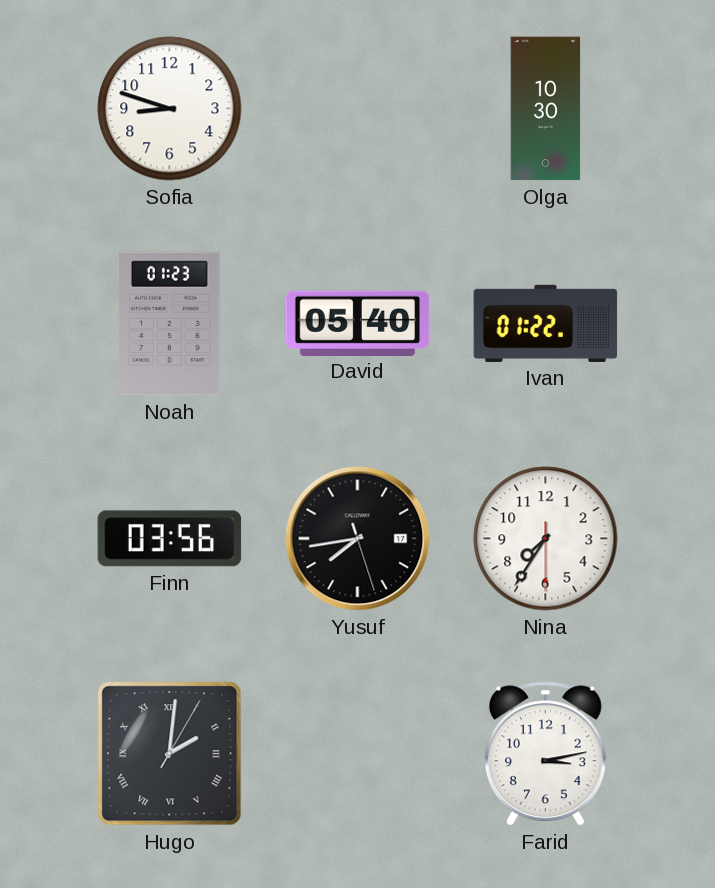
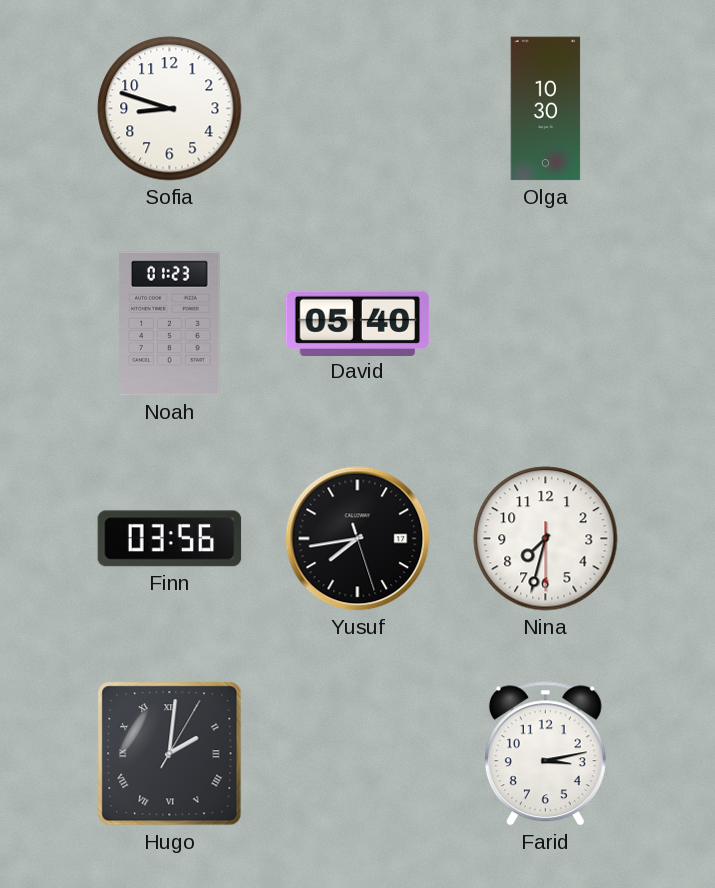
Ivan: 01:22 -> none (546, 323)
Nina: 7:35 -> 7:32 (546, 539)
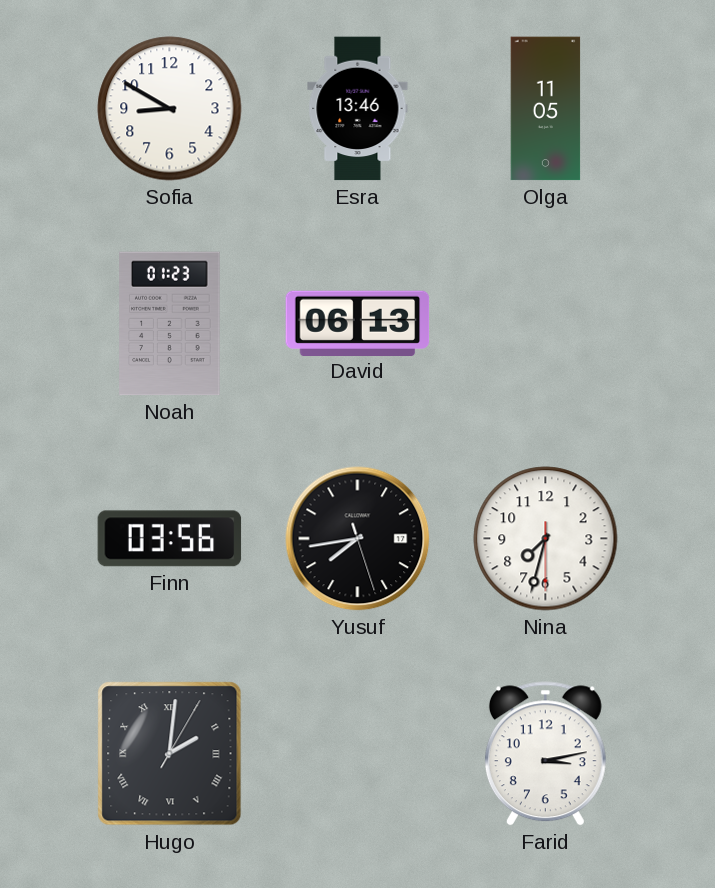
Sofia: 8:48 -> 8:50 (170, 109)
Esra: none -> 13:46 (358, 109)
Olga: 10:30 -> 11:05 (546, 109)
David: 05:40 -> 06:13 (358, 323)
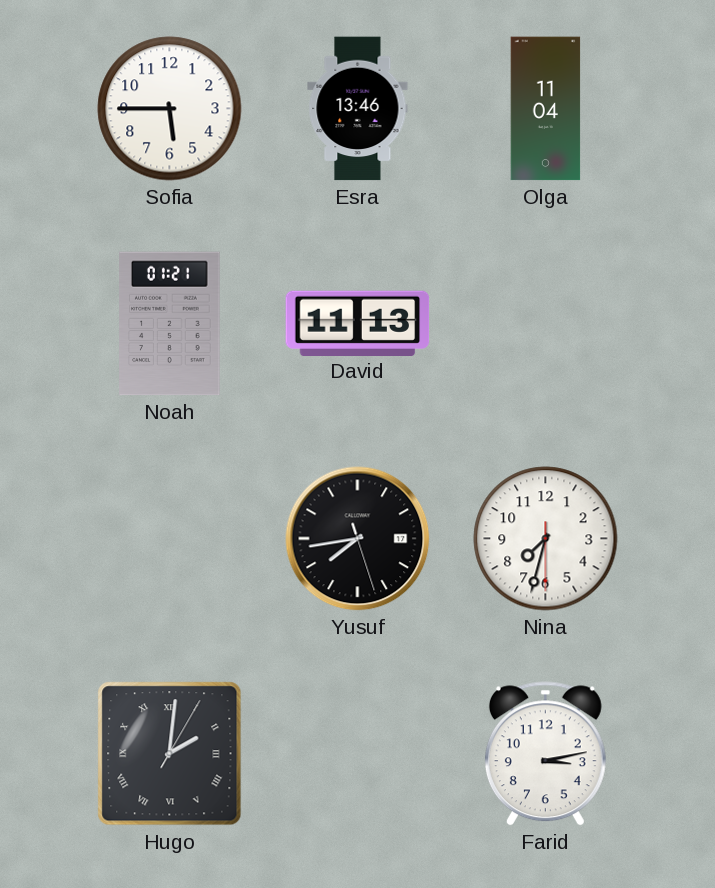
Sofia: 8:50 -> 5:45 (170, 109)
Olga: 11:05 -> 11:04 (546, 109)
Noah: 01:23 -> 01:21 (170, 324)
David: 06:13 -> 11:13 (358, 323)
Finn: 03:56 -> none (170, 539)
